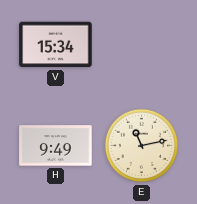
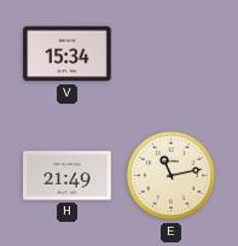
H: 9:49 -> 21:49 (68, 176)
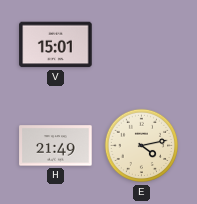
V: 15:34 -> 15:01 (56, 45)
E: 11:13 -> 4:13 (142, 146)
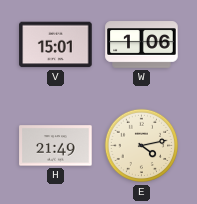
W: none -> 1:06 (142, 45)
